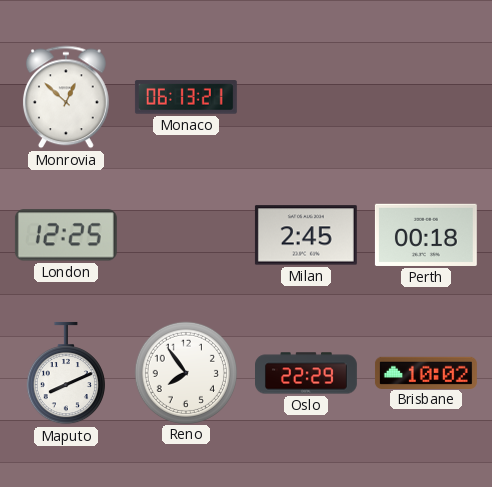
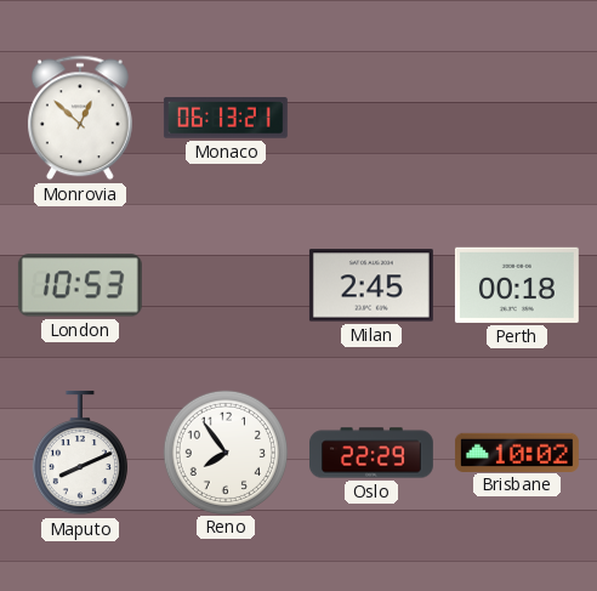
London: 12:25 -> 10:53 (80, 285)
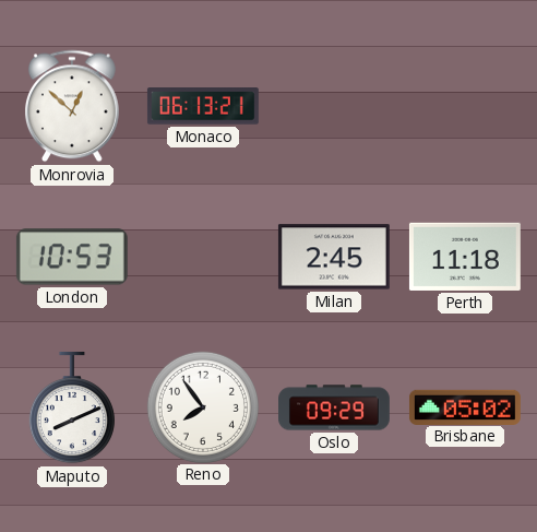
Perth: 00:18 -> 11:18 (465, 257)
Oslo: 22:29 -> 09:29 (335, 407)
Brisbane: 10:02 -> 05:02 (465, 406)
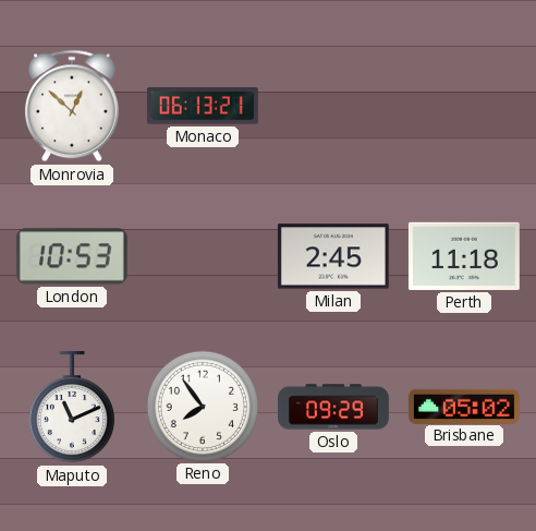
Maputo: 8:11 -> 11:11 (72, 407)
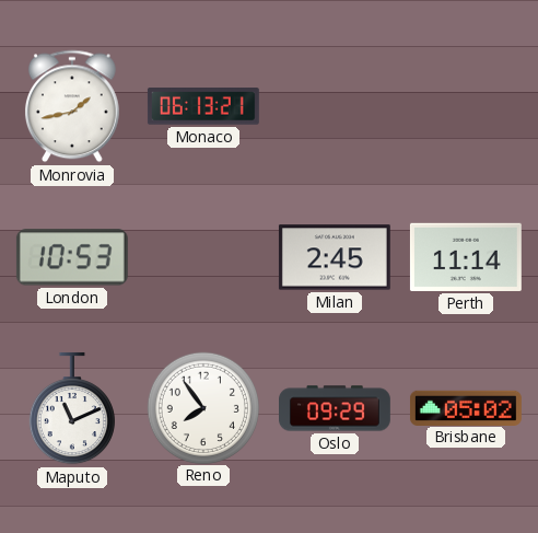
Monrovia: 12:52 -> 1:43 (72, 106)
Perth: 11:18 -> 11:14 (466, 257)
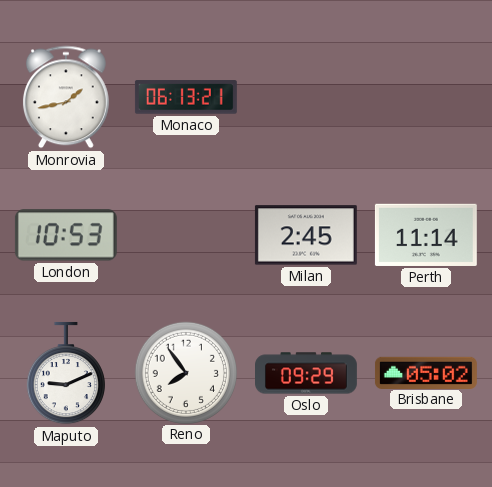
Maputo: 11:11 -> 9:11 (66, 373)
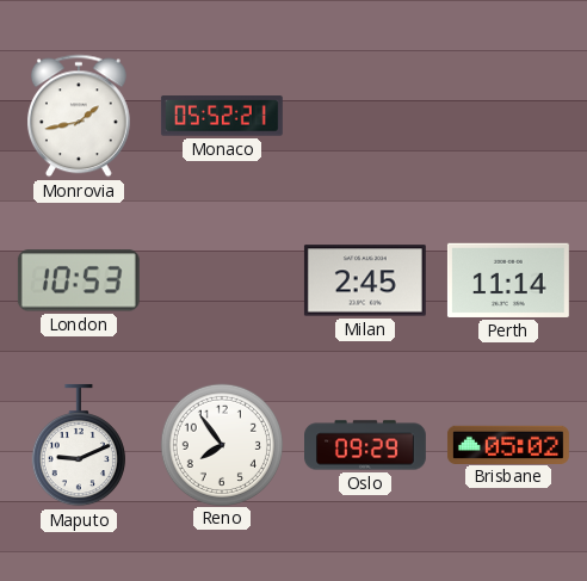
Monaco: 06:13 -> 05:52 (222, 116)
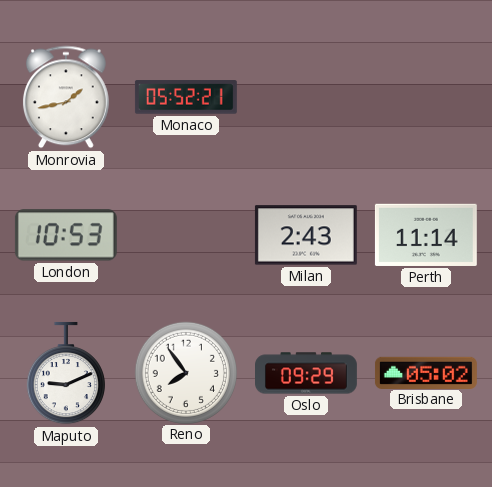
Milan: 2:45 -> 2:43 (306, 235)
